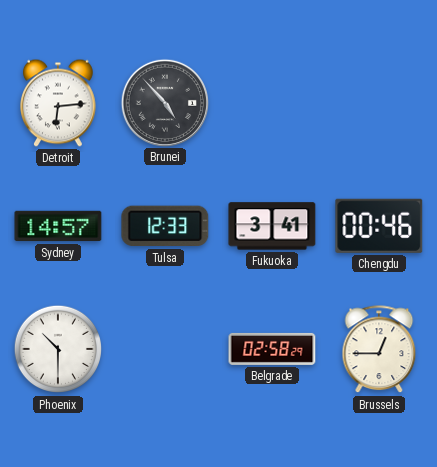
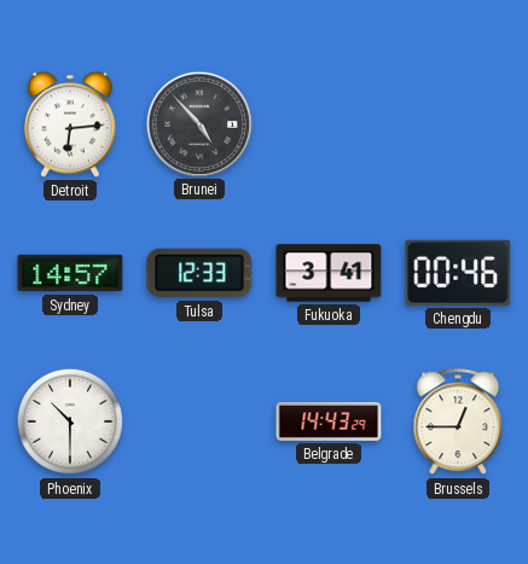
Belgrade: 02:58 -> 14:43 (329, 421)
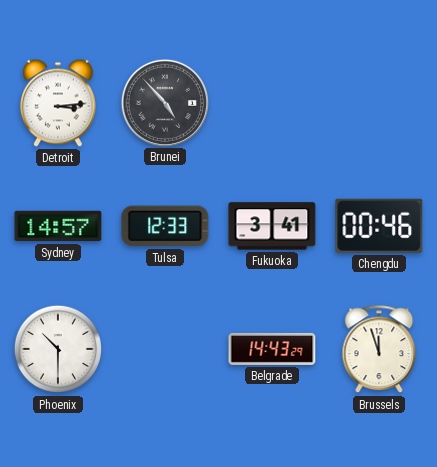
Detroit: 6:14 -> 3:14 (59, 103)
Brussels: 12:45 -> 11:57 (379, 350)
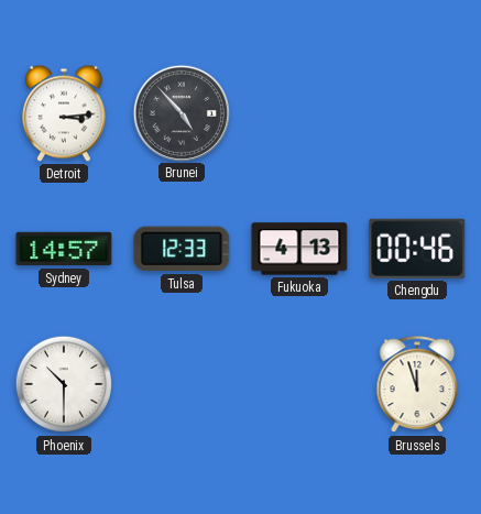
Fukuoka: 3:41 -> 4:13 (299, 249)
Belgrade: 14:43 -> none (272, 349)
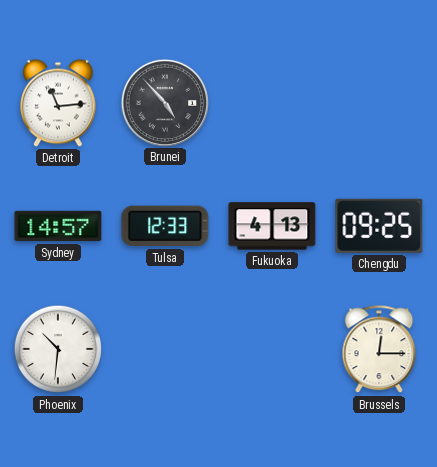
Detroit: 3:14 -> 11:14 (59, 103)
Chengdu: 00:46 -> 09:25 (379, 226)
Phoenix: 10:30 -> 10:31 (58, 349)
Brussels: 11:57 -> 12:15 (379, 350)
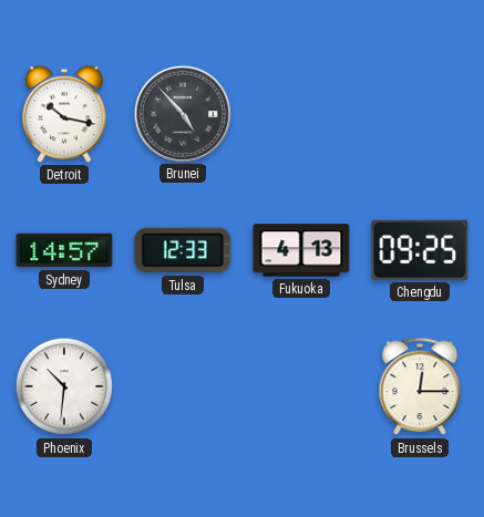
Detroit: 11:14 -> 10:17 (65, 114)
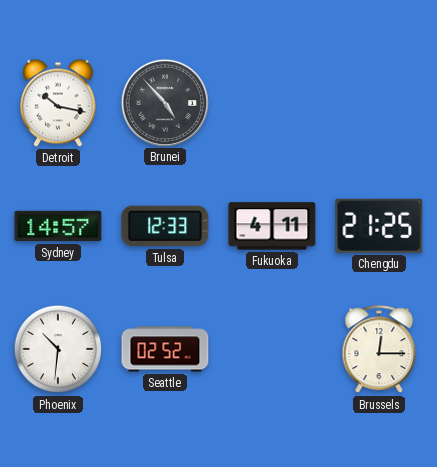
Fukuoka: 4:13 -> 4:11 (272, 226)
Chengdu: 09:25 -> 21:25 (379, 226)
Seattle: none -> 02:52 (165, 349)
